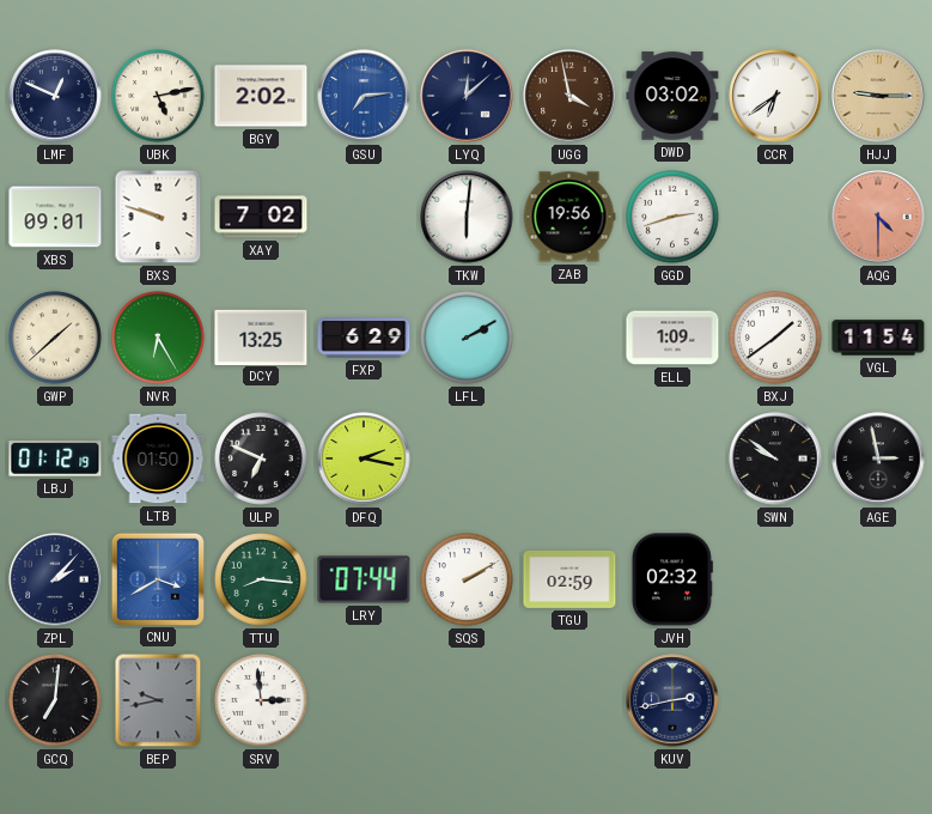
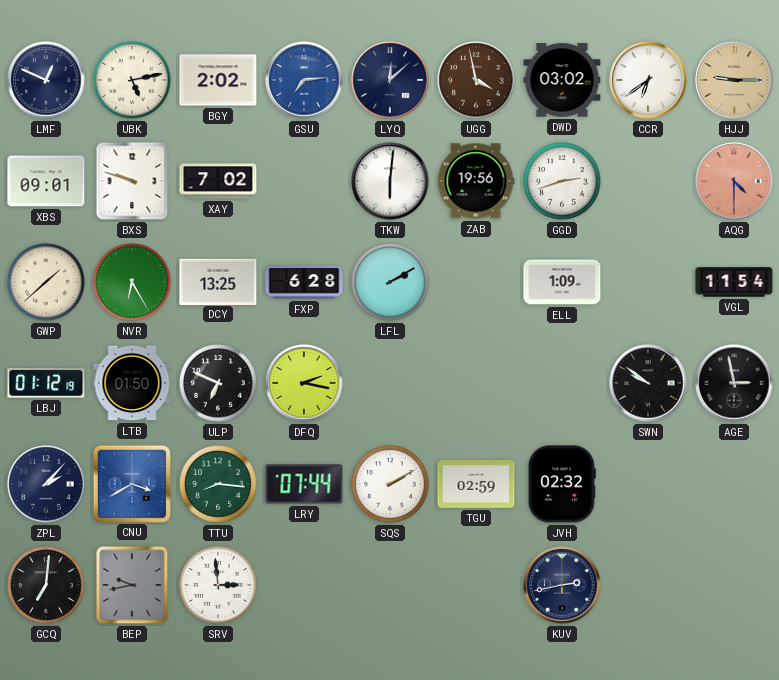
FXP: 6:29 -> 6:28 (304, 282)
BXJ: 1:39 -> none (775, 338)
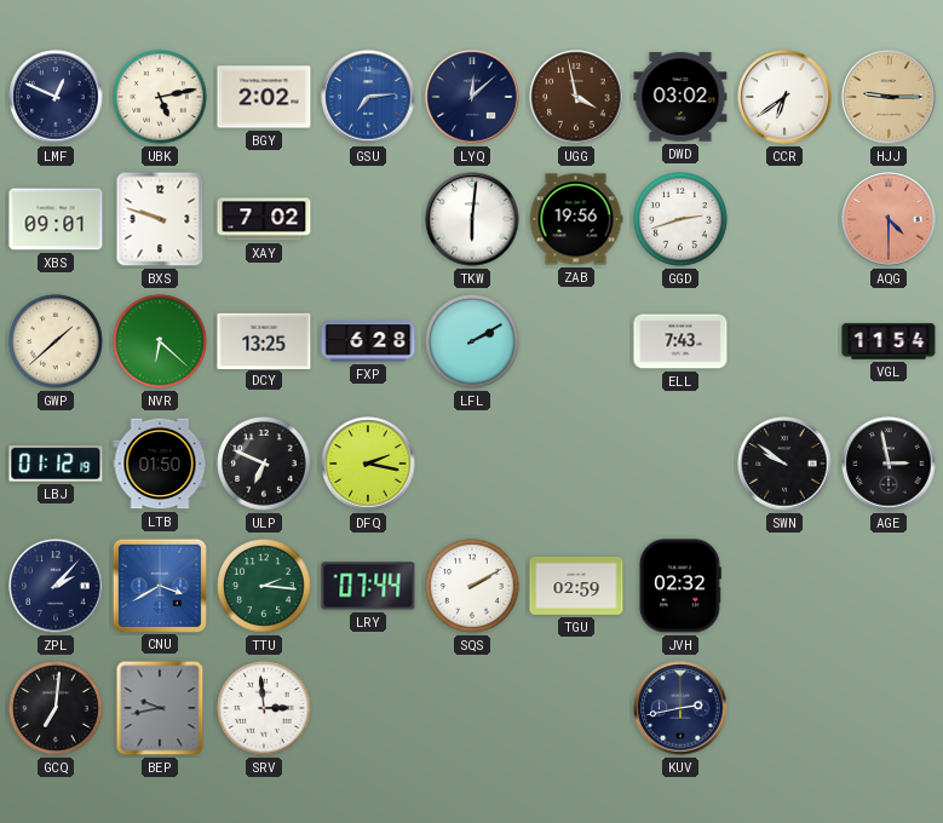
NVR: 6:25 -> 6:22 (160, 341)
ELL: 1:09 -> 7:43 (680, 341)
TTU: 8:16 -> 2:16 (264, 586)
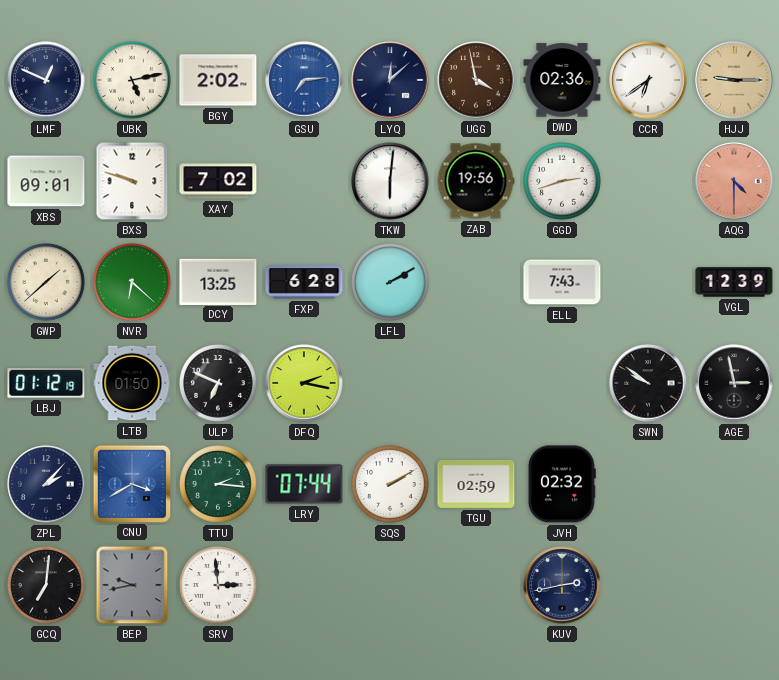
DWD: 03:02 -> 02:36 (562, 80)
VGL: 11:54 -> 12:39 (734, 282)
